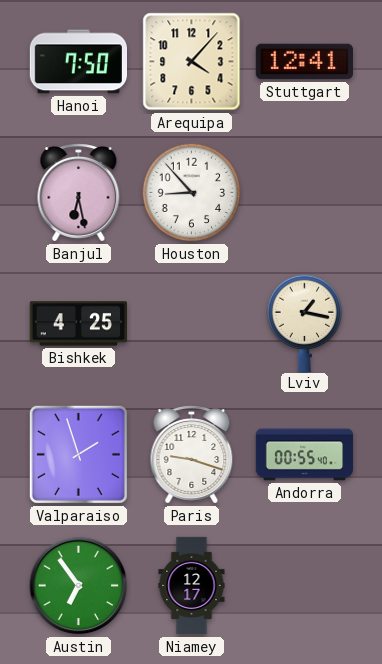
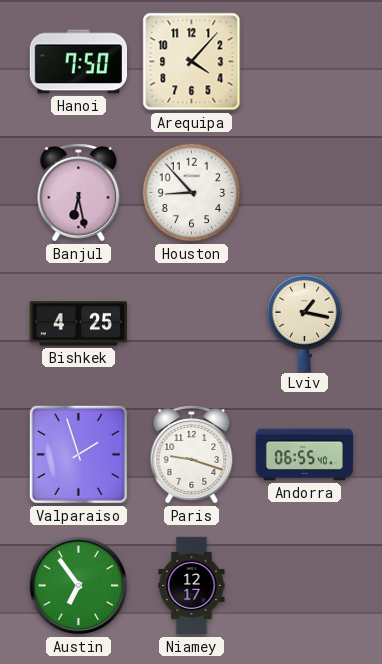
Stuttgart: 12:41 -> none (304, 62)
Andorra: 00:55 -> 06:55 (305, 455)
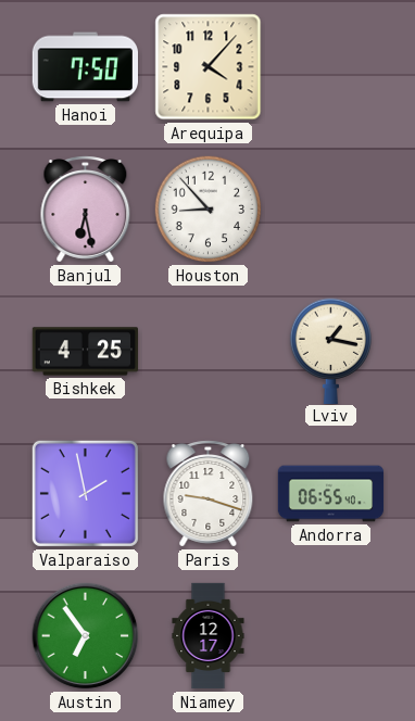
Valparaiso: 1:57 -> 1:58 (85, 493)
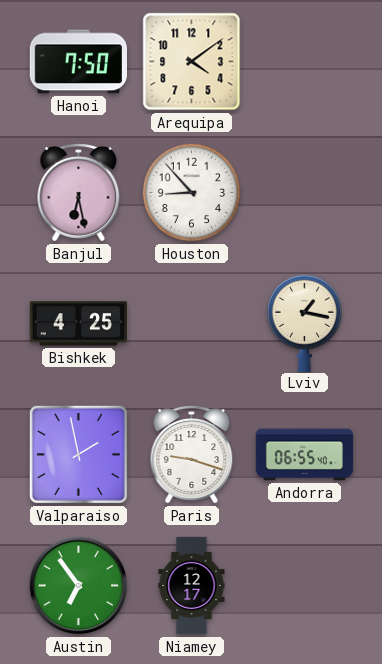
Arequipa: 4:07 -> 4:09 (192, 62)
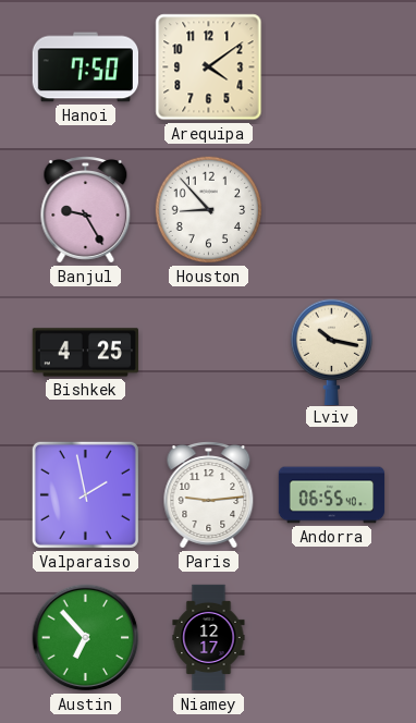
Banjul: 6:28 -> 9:25 (86, 210)
Lviv: 1:17 -> 10:17 (331, 352)
Paris: 9:18 -> 9:14 (209, 495)
Austin: 6:54 -> 6:53 (86, 638)
